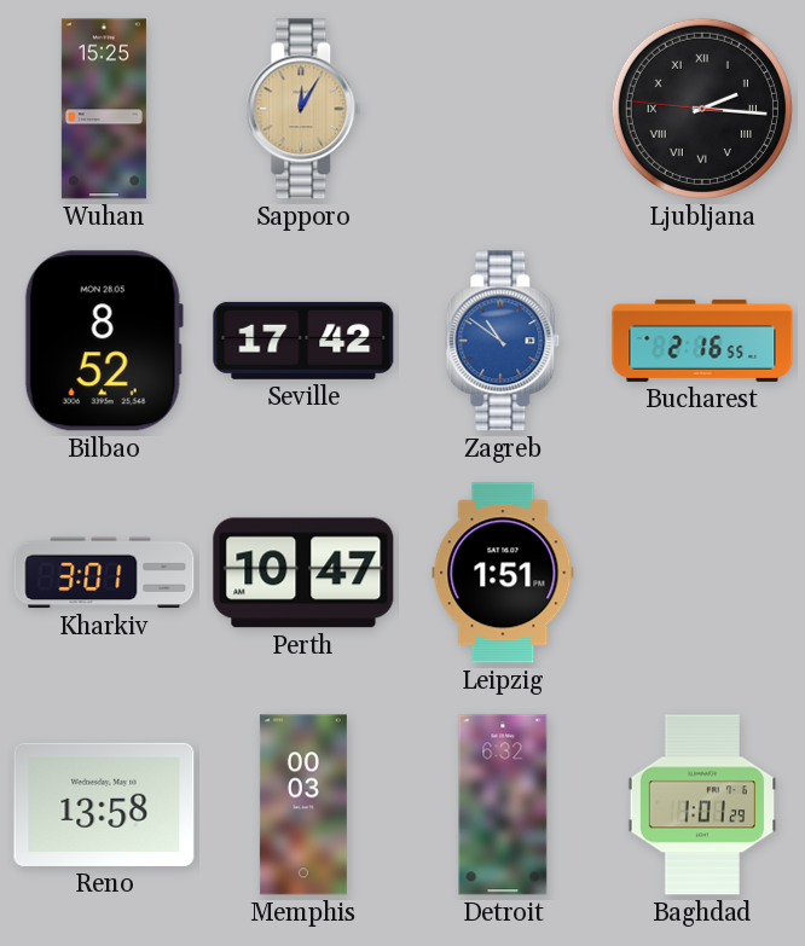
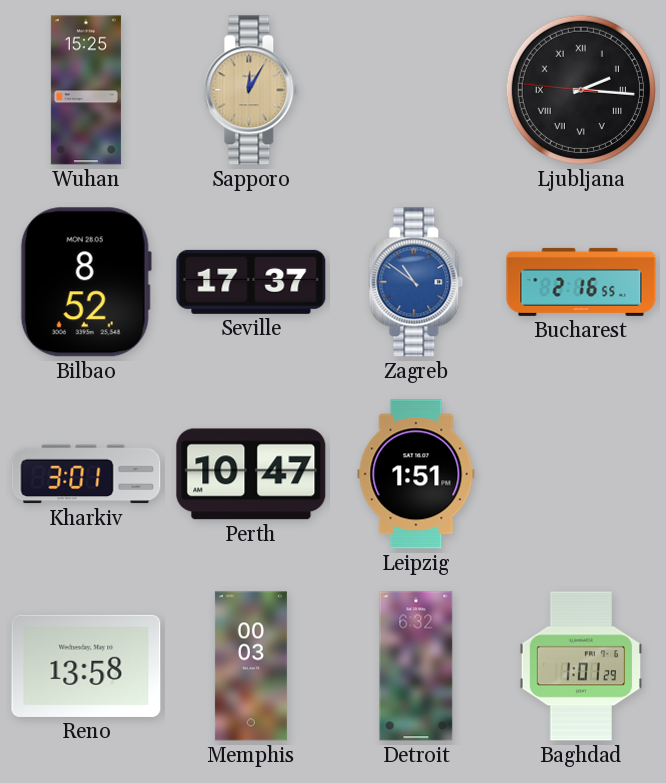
Seville: 17:42 -> 17:37 (251, 282)
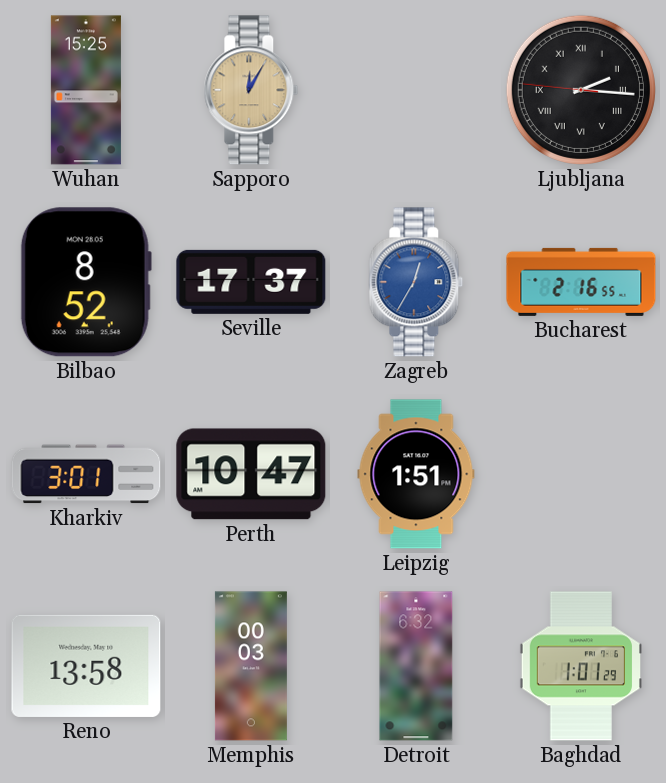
Zagreb: 10:51 -> 12:35 (416, 282)
